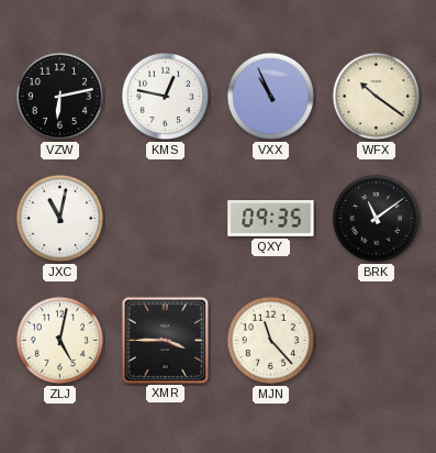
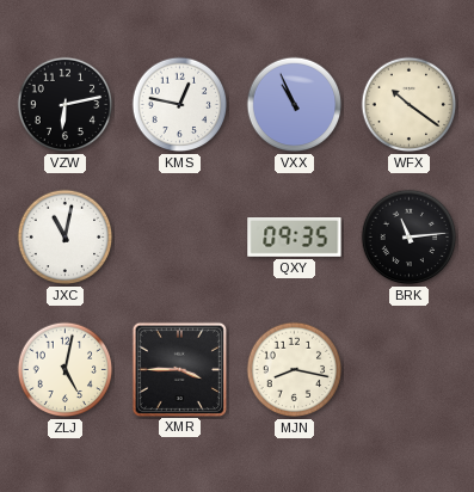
BRK: 11:09 -> 11:14 (410, 238)
MJN: 11:23 -> 8:17 (295, 370)
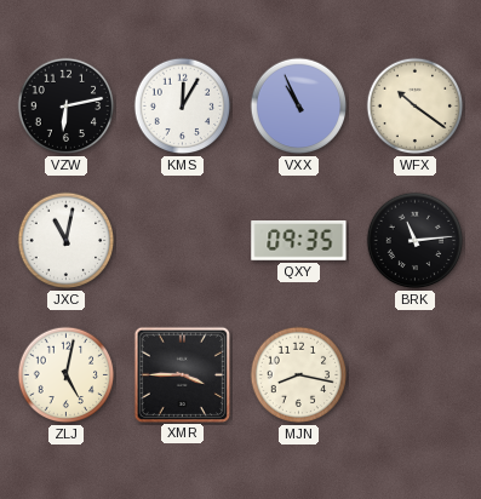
KMS: 12:47 -> 12:05 (183, 107)
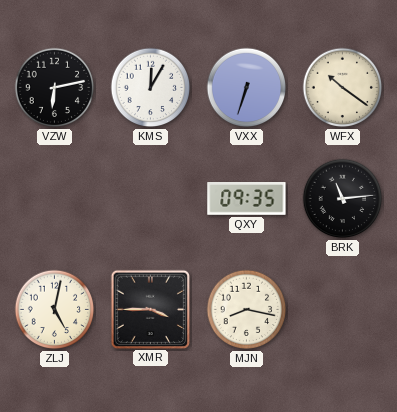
VXX: 10:56 -> 6:33 (247, 88)
JXC: 11:02 -> none (67, 241)
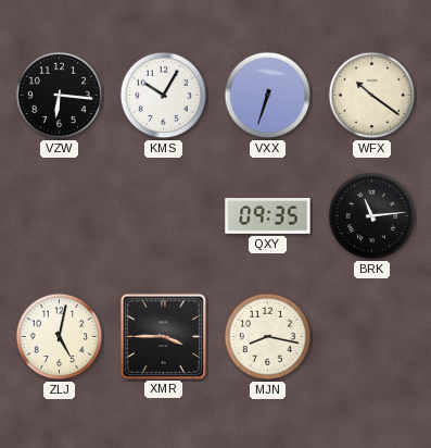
VZW: 6:13 -> 6:16 (60, 96)
KMS: 12:05 -> 10:05 (164, 96)
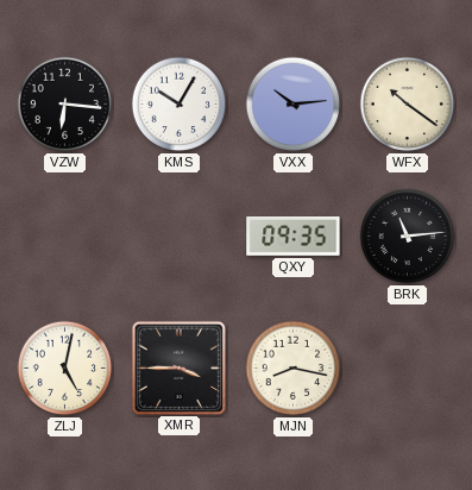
VXX: 6:33 -> 10:14 (294, 105)
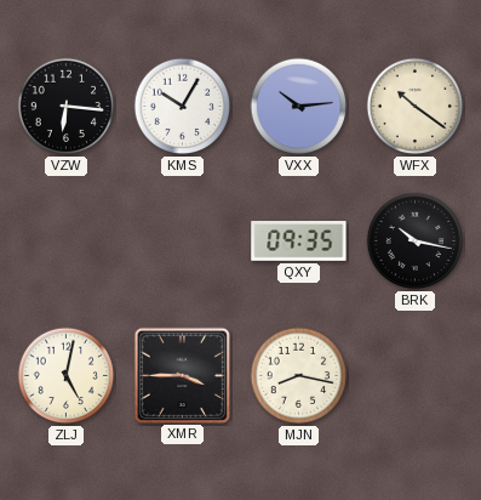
BRK: 11:14 -> 10:17 (416, 242)
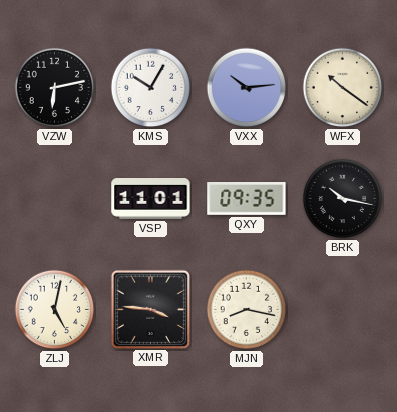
VZW: 6:16 -> 6:13 (55, 88)
VSP: none -> 11:01 (151, 199)
XMR: 3:45 -> 3:46 (150, 309)
